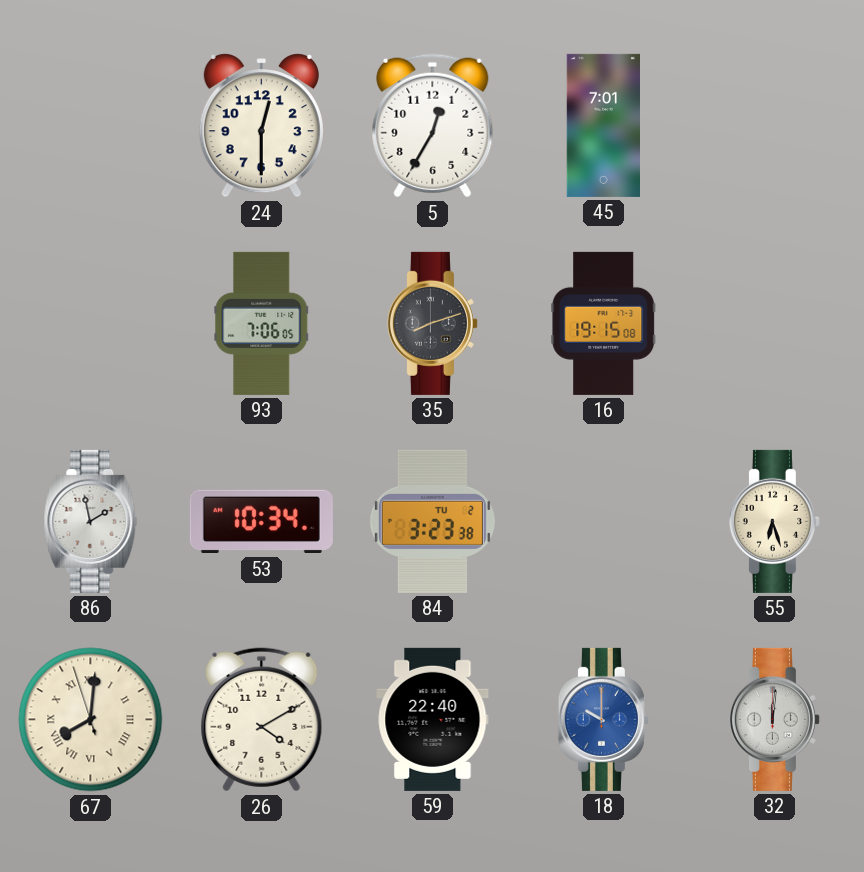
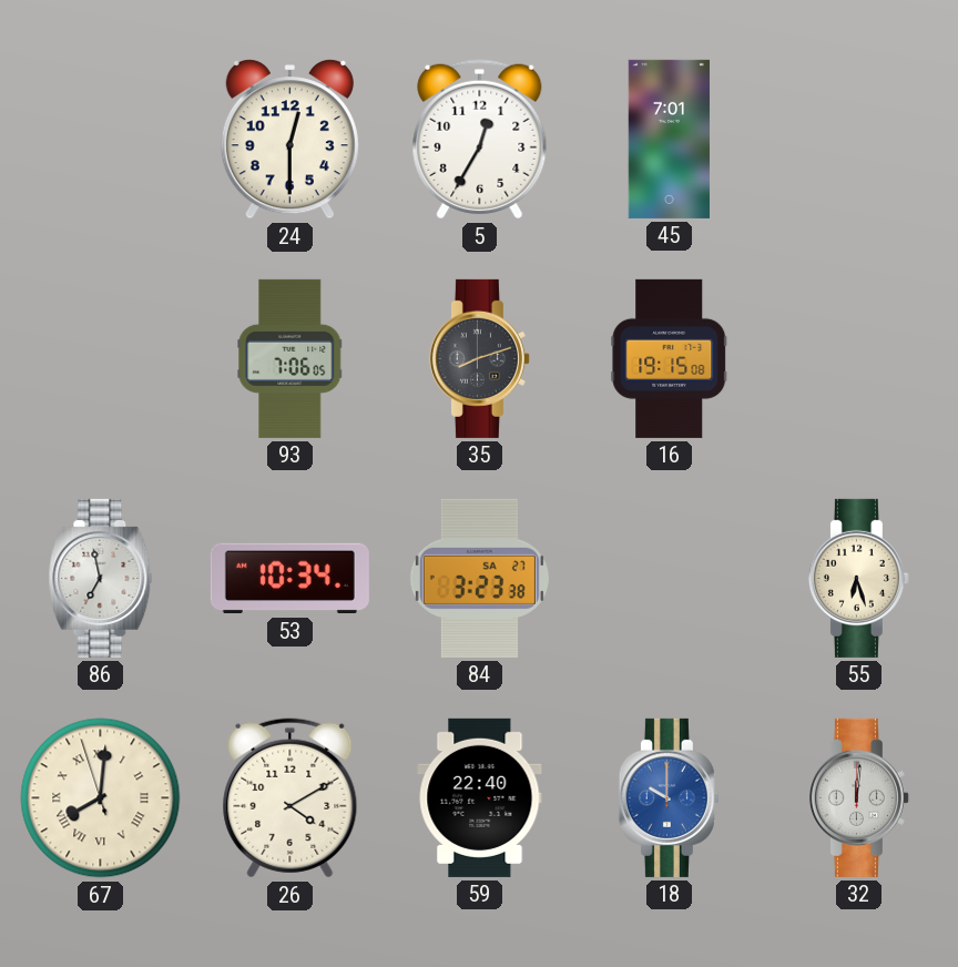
86: 1:58 -> 6:58 (101, 578)
84 date: TU 2 -> SA 27 (479, 578)
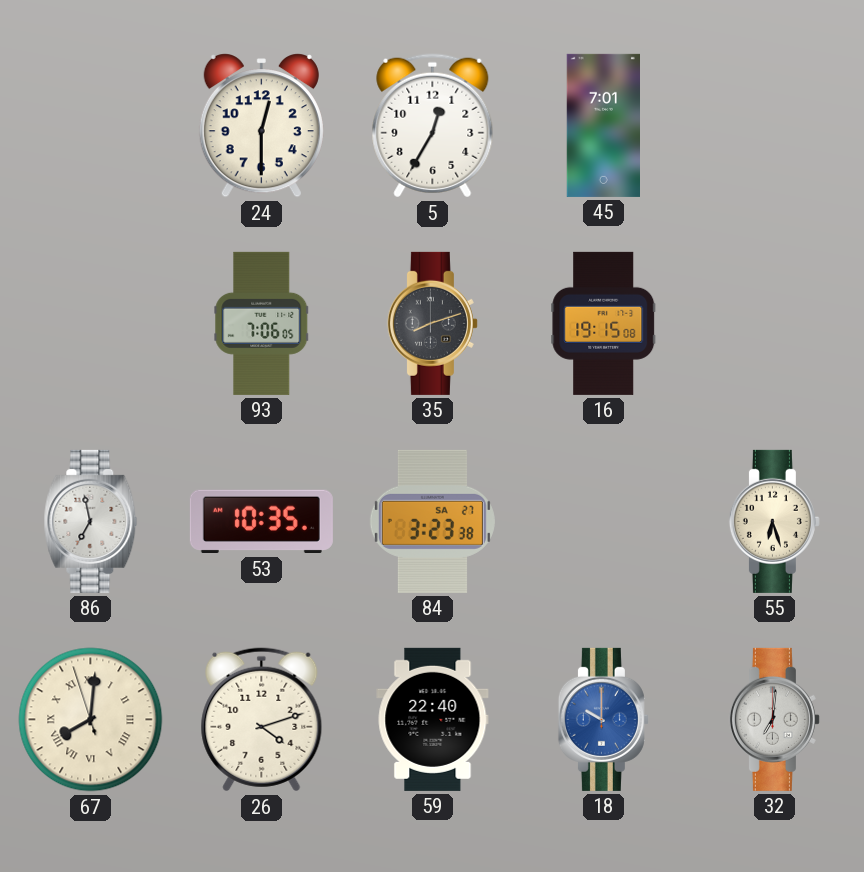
53: 10:34 -> 10:35 (261, 522)
26: 4:10 -> 4:12 (262, 720)
32: 12:01 -> 7:01 (774, 719)
